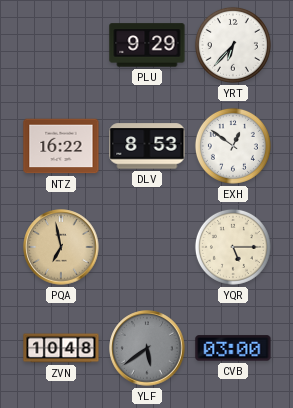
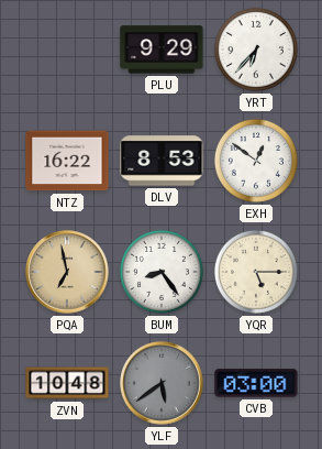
BUM: none -> 8:24 (162, 272)
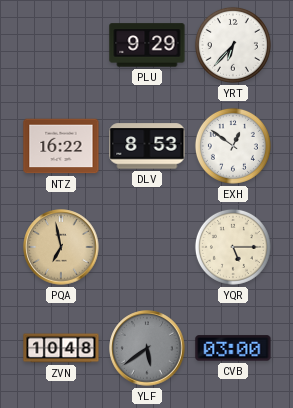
BUM: 8:24 -> none (162, 272)
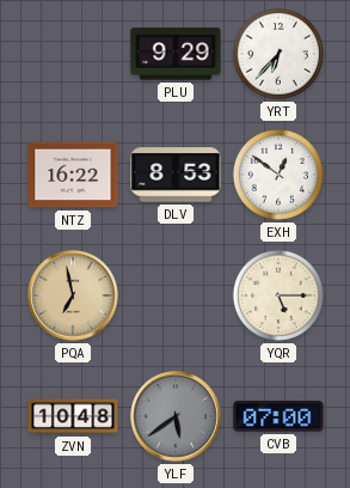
CVB: 03:00 -> 07:00 (278, 416)
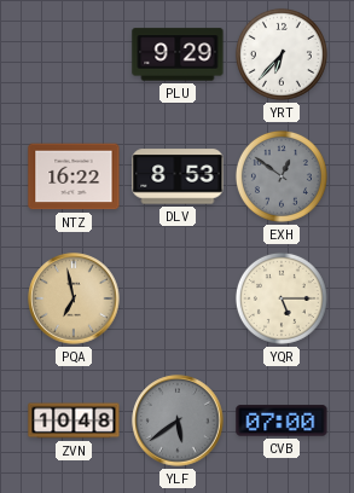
EXH dial: white -> grey (282, 176)
